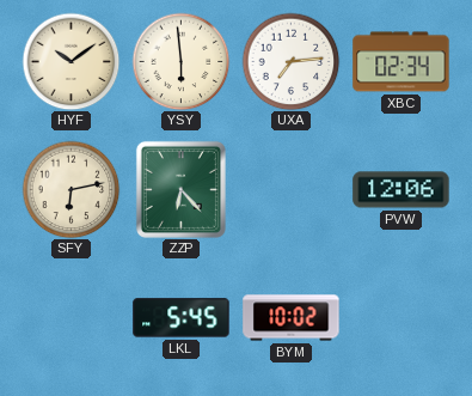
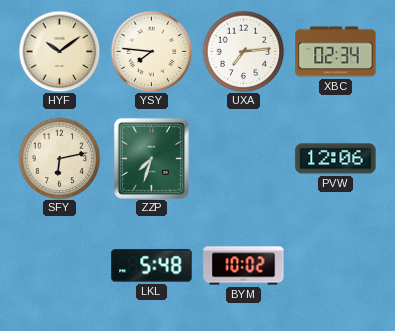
YSY: 5:59 -> 7:46 (151, 51)
ZZP: 6:23 -> 7:33 (151, 158)
LKL: 5:45 -> 5:48 (152, 266)
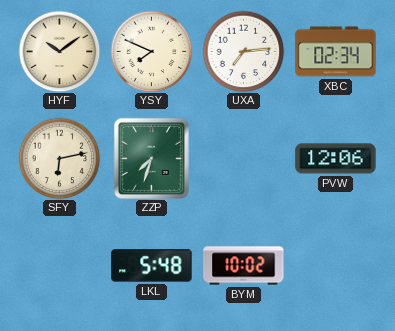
YSY: 7:46 -> 7:49 (151, 51)
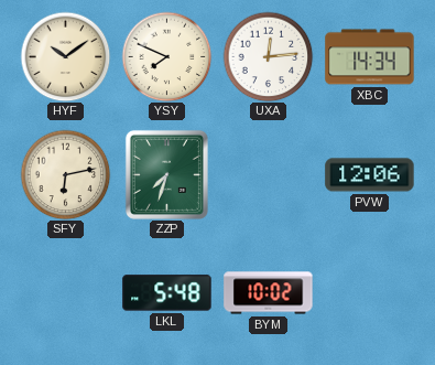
UXA: 7:14 -> 12:14 (268, 56)
XBC: 02:34 -> 14:34 (370, 57)
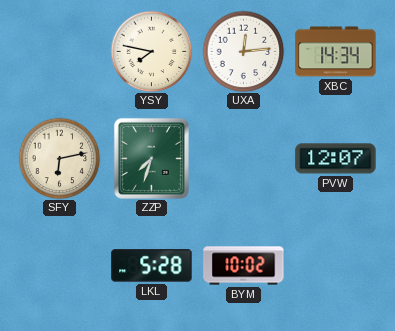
HYF: 10:09 -> none (65, 56)
YSY: 7:49 -> 7:47 (151, 51)
PVW: 12:06 -> 12:07 (336, 159)
LKL: 5:48 -> 5:28 (152, 266)
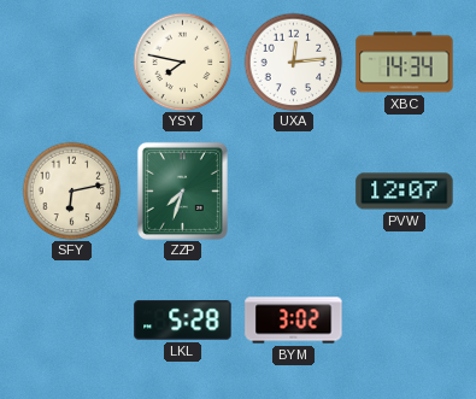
BYM: 10:02 -> 3:02 (294, 321)
